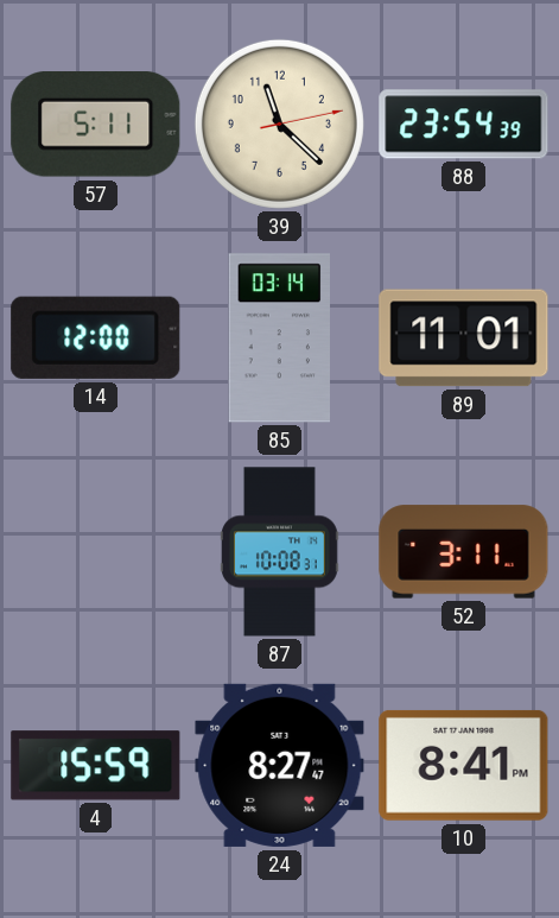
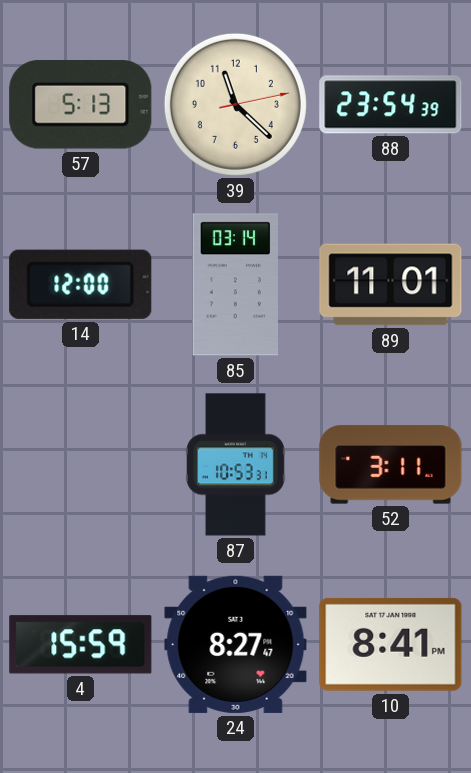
57: 5:11 -> 5:13 (81, 105)
87: 10:08 -> 10:53 (236, 465)
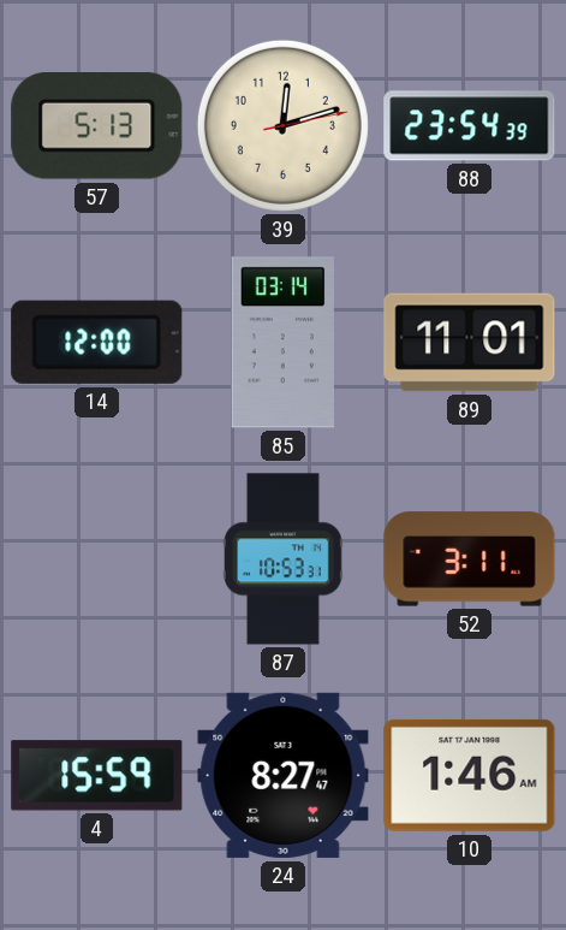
39: 11:22 -> 12:12 (282, 125)
10: 8:41 -> 1:46 (470, 775)
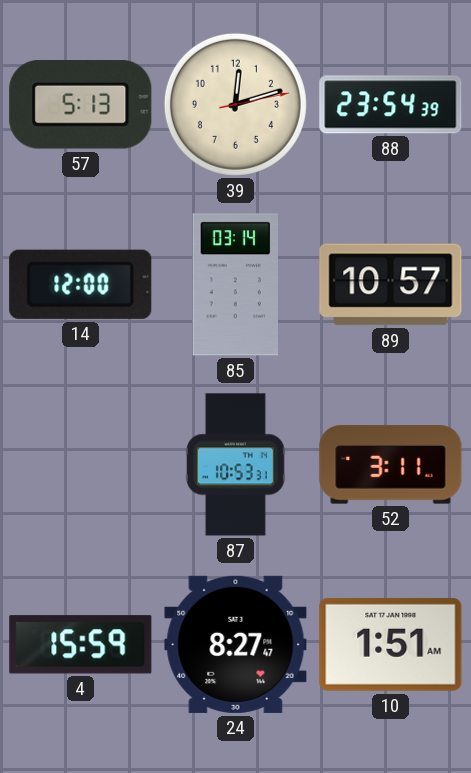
89: 11:01 -> 10:57 (391, 285)
10: 1:46 -> 1:51 (391, 644)
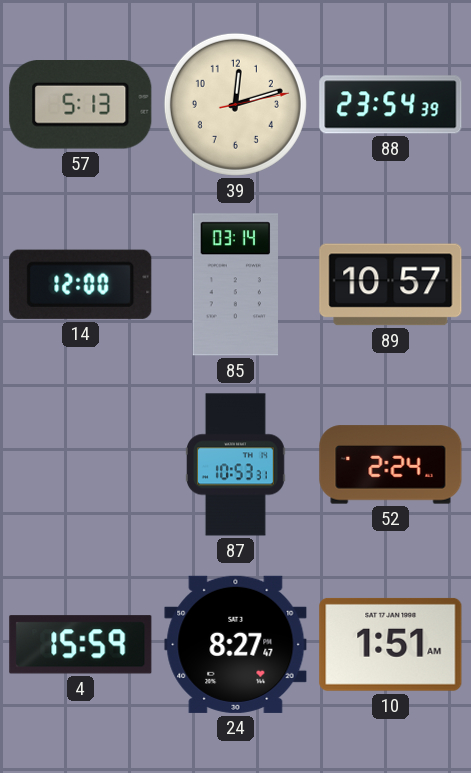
52: 3:11 -> 2:24 (391, 465)
